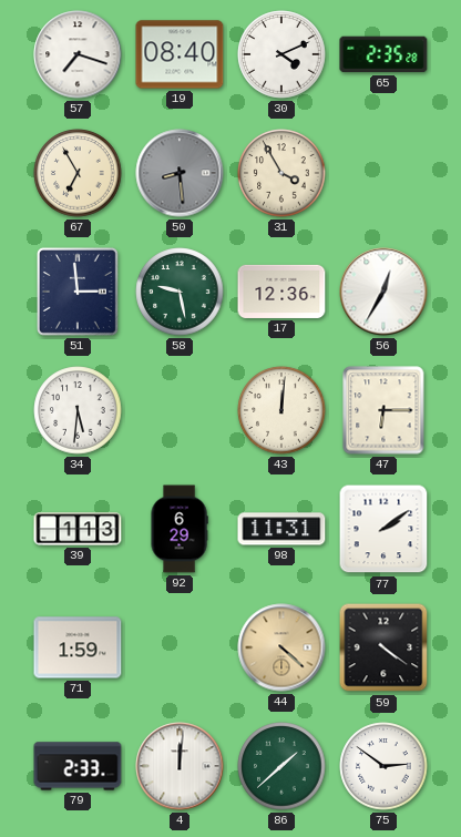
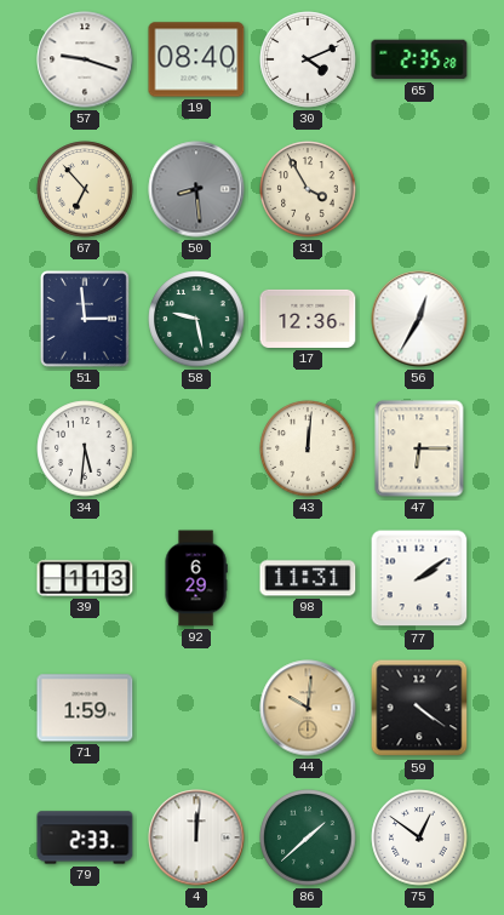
57: 7:18 -> 9:18 (85, 59)
67: 6:55 -> 6:53 (85, 189)
44: 4:22 -> 10:01 (308, 708)
75: 2:51 -> 12:51 (419, 837)
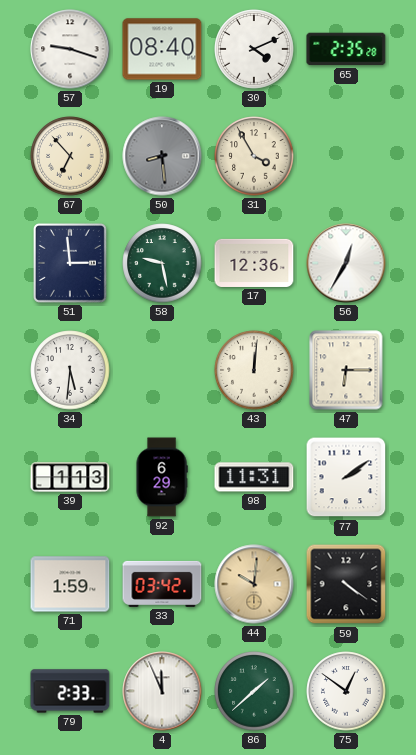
33: none -> 03:42 (162, 584)
4: 12:01 -> 11:56 (162, 691)
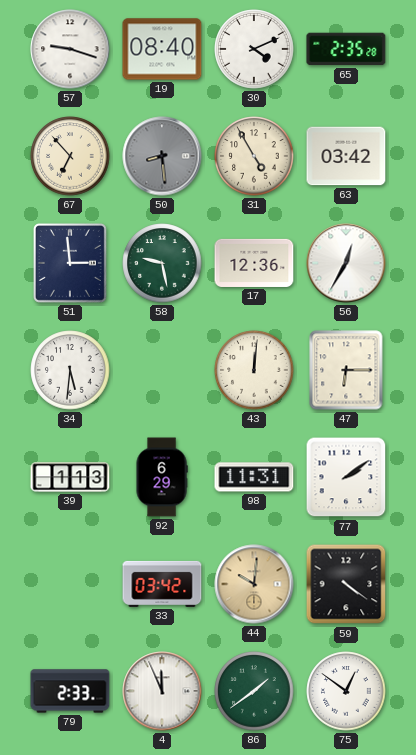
31: 3:55 -> 4:55 (254, 156)
63: none -> 03:42 (346, 156)
71: 1:59 -> none (70, 584)
86: 1:38 -> 1:39 (254, 691)
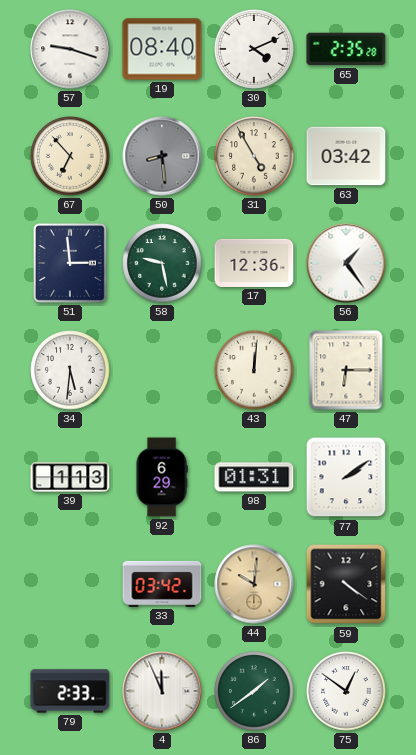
56: 12:35 -> 1:24 (346, 263)
98: 11:31 -> 01:31 (254, 477)
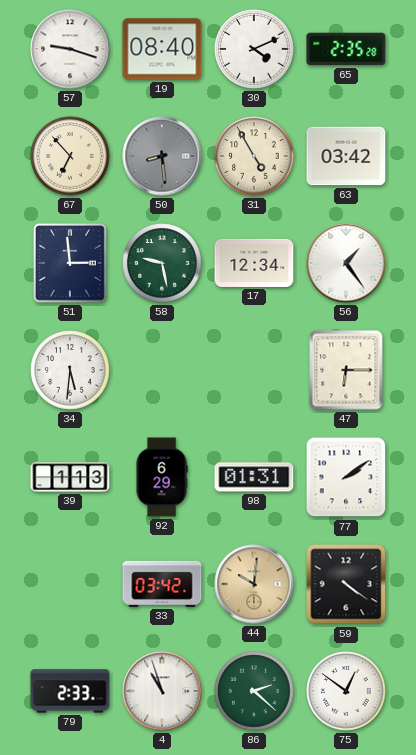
17: 12:36 -> 12:34 (254, 263)
43: 12:01 -> none (254, 370)
4: 11:56 -> 10:57 (162, 691)
86: 1:39 -> 2:22 (254, 691)
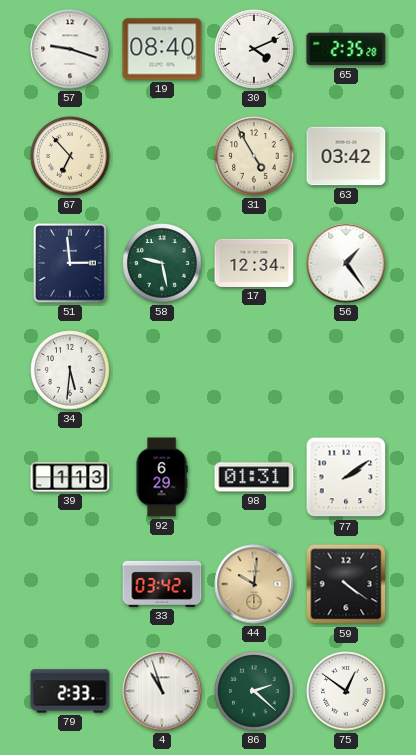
50: 8:29 -> none (162, 156)
47: 6:15 -> none (346, 370)
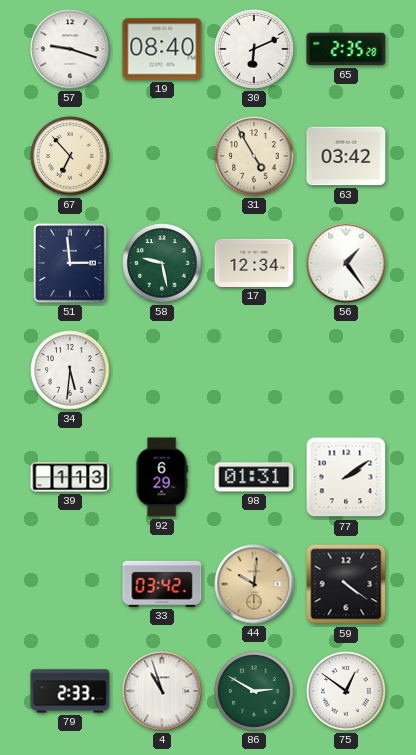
30: 4:11 -> 6:11 (254, 49)
86: 2:22 -> 2:50 (254, 691)
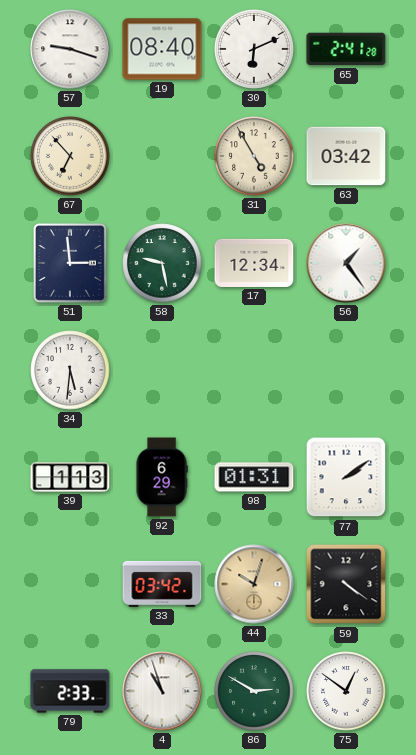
65: 2:35 -> 2:41 (346, 49)
44: 10:01 -> 10:03 (254, 584)
